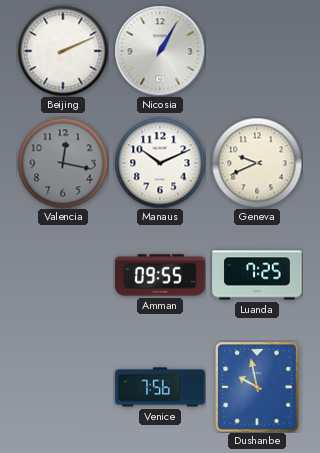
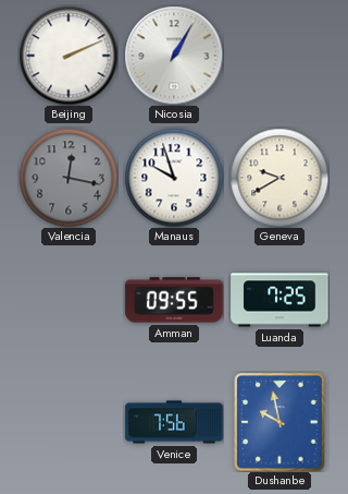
Manaus: 10:11 -> 9:57 (174, 178)
Geneva: 9:41 -> 9:40 (279, 178)
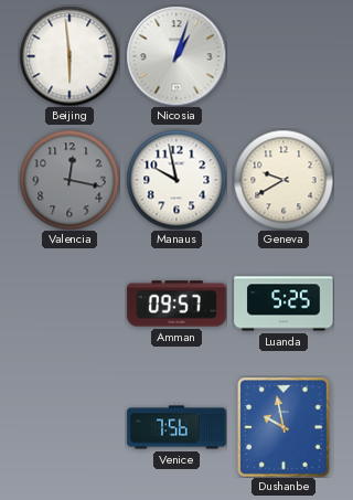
Beijing: 2:11 -> 5:59 (69, 56)
Nicosia: 1:05 -> 1:03 (176, 56)
Manaus: 9:57 -> 9:58 (176, 180)
Amman: 09:55 -> 09:57 (176, 304)
Luanda: 7:25 -> 5:25 (284, 304)
